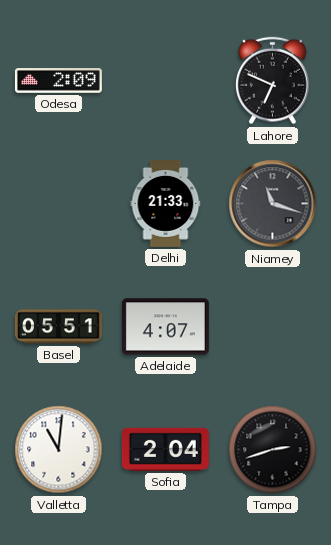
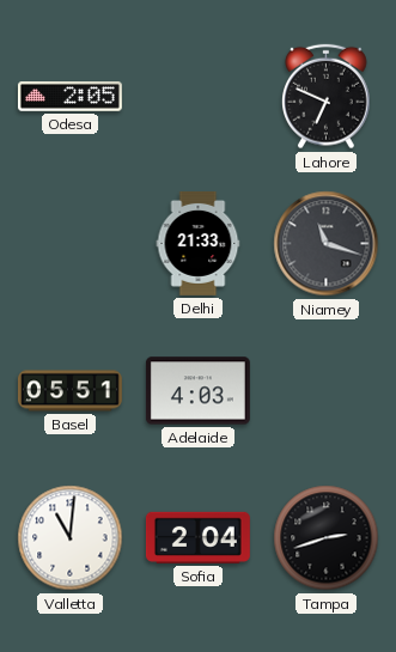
Odesa: 2:09 -> 2:05 (69, 97)
Adelaide: 4:07 -> 4:03 (197, 391)
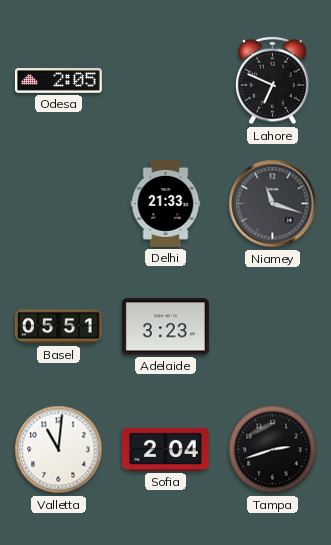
Adelaide: 4:03 -> 3:23 (165, 327)
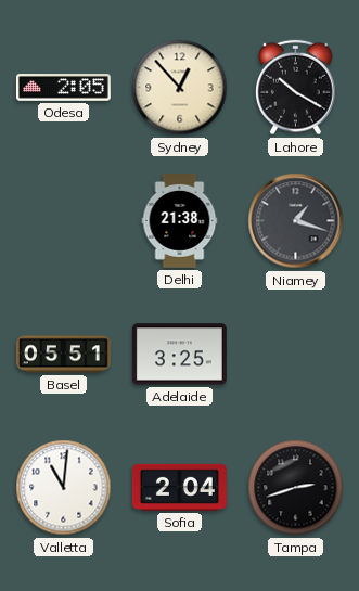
Sydney: none -> 12:53 (180, 88)
Lahore: 6:49 -> 10:20 (296, 88)
Delhi: 21:33 -> 21:38 (180, 220)
Niamey: 11:18 -> 1:18 (296, 221)
Adelaide: 3:23 -> 3:25 (179, 355)
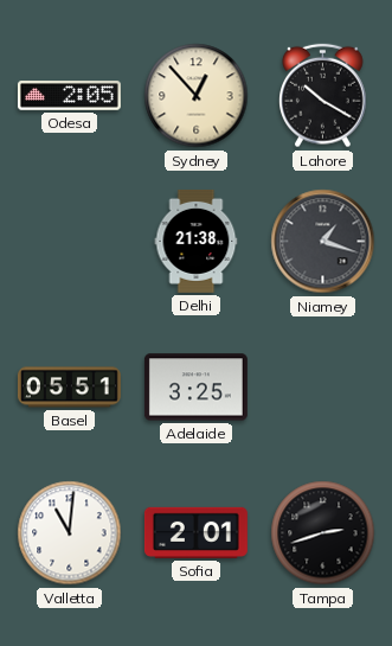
Sofia: 2:04 -> 2:01 (195, 532)
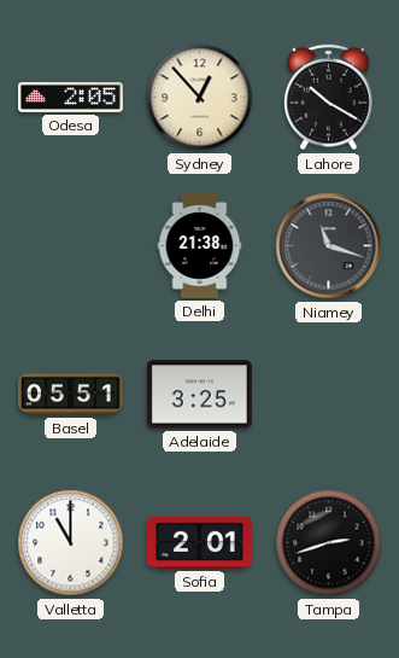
Niamey: 1:18 -> 11:18 (329, 246)
Valletta: 11:01 -> 11:00 (71, 543)
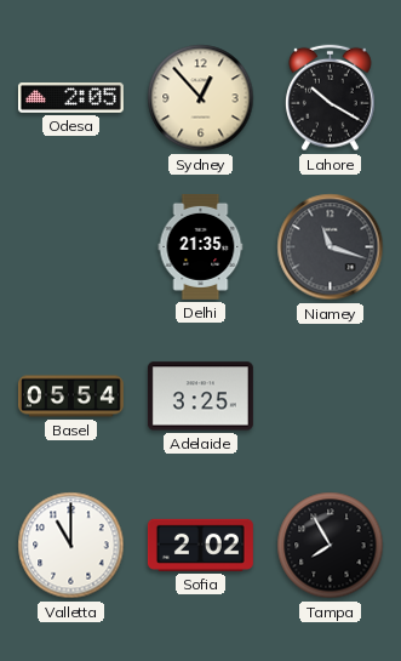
Delhi: 21:38 -> 21:35 (201, 246)
Basel: 05:51 -> 05:54 (70, 397)
Sofia: 2:01 -> 2:02 (200, 545)
Tampa: 2:42 -> 7:55 (331, 546)
